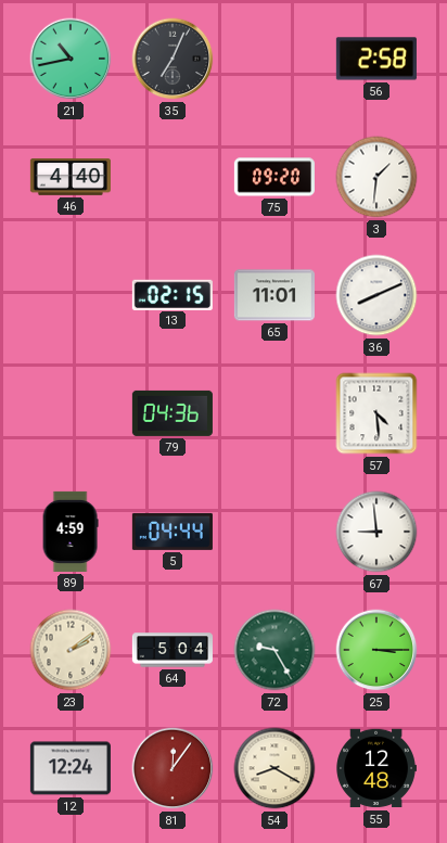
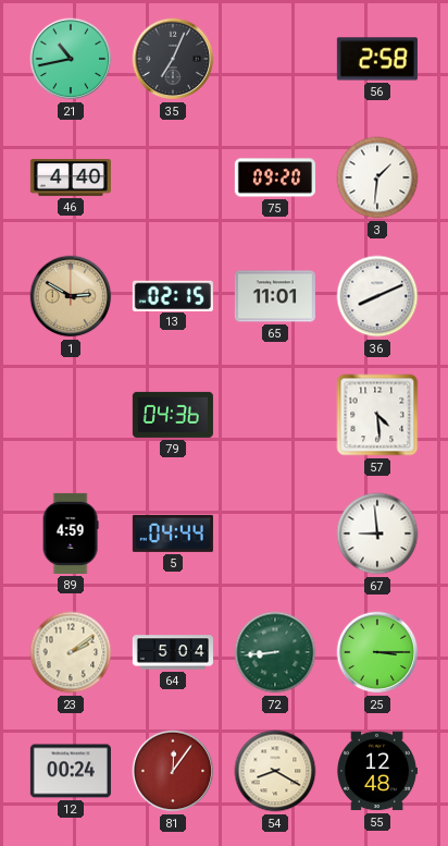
1: none -> 2:50 (71, 296)
72: 9:25 -> 8:44 (275, 652)
12: 12:24 -> 00:24 (71, 771)
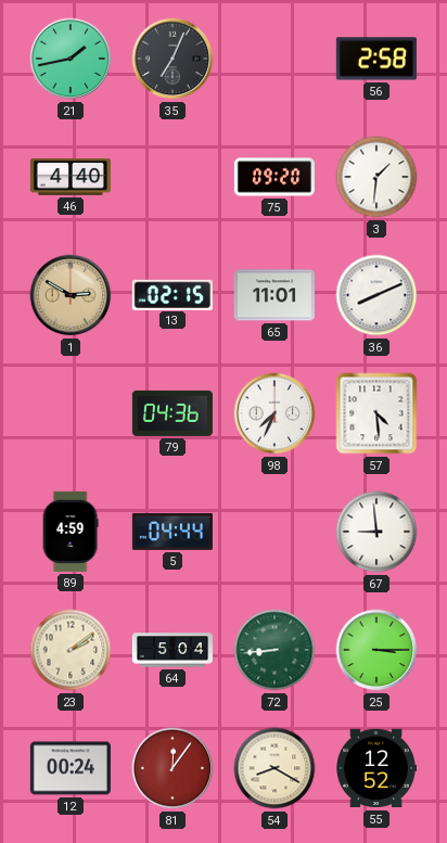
21: 10:43 -> 1:43 (71, 59)
98: none -> 7:34 (274, 413)
55: 12:48 -> 12:52 (376, 768)
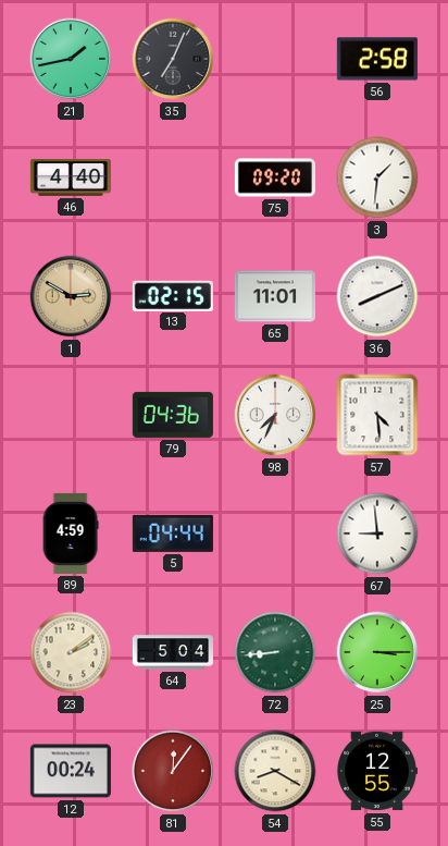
55: 12:52 -> 12:55 (377, 771)
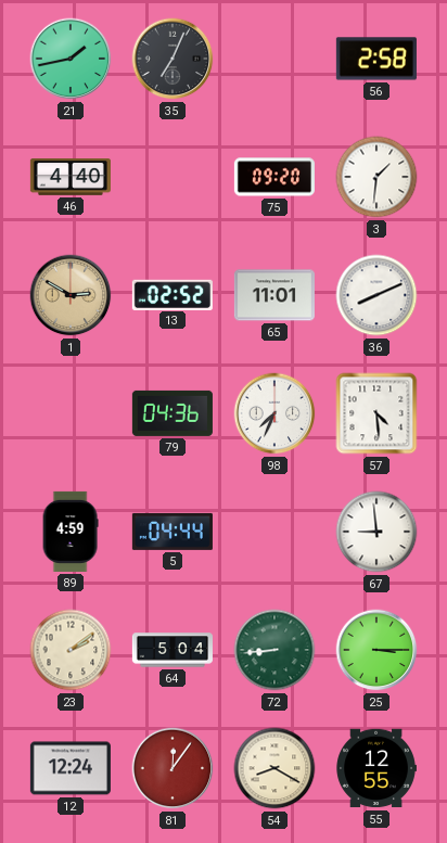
13: 02:15 -> 02:52 (173, 294)
12: 00:24 -> 12:24 (71, 768)
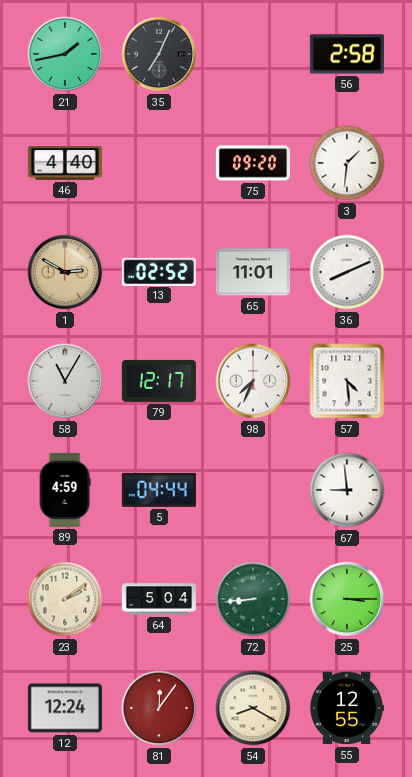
58: none -> 11:05 (65, 381)
79: 04:36 -> 12:17 (159, 381)
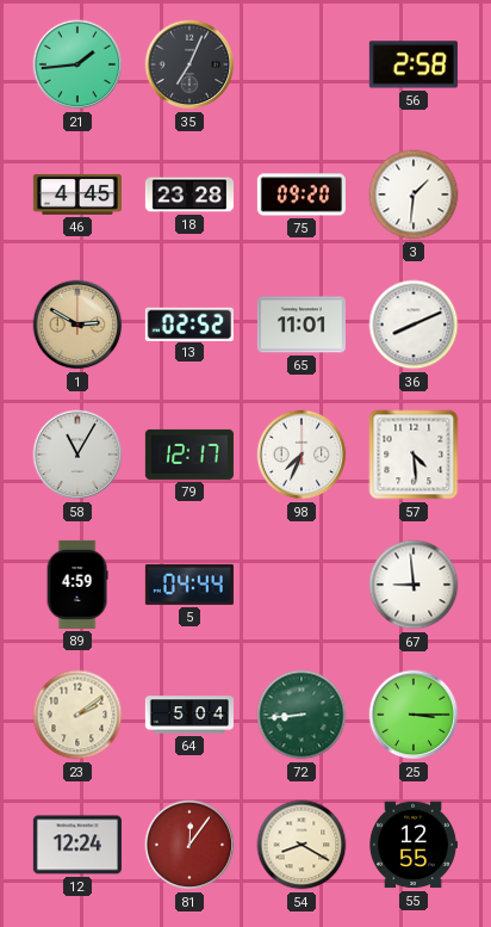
21: 1:43 -> 1:44 (77, 64)
46: 4:40 -> 4:45 (77, 196)
18: none -> 23:28 (189, 194)
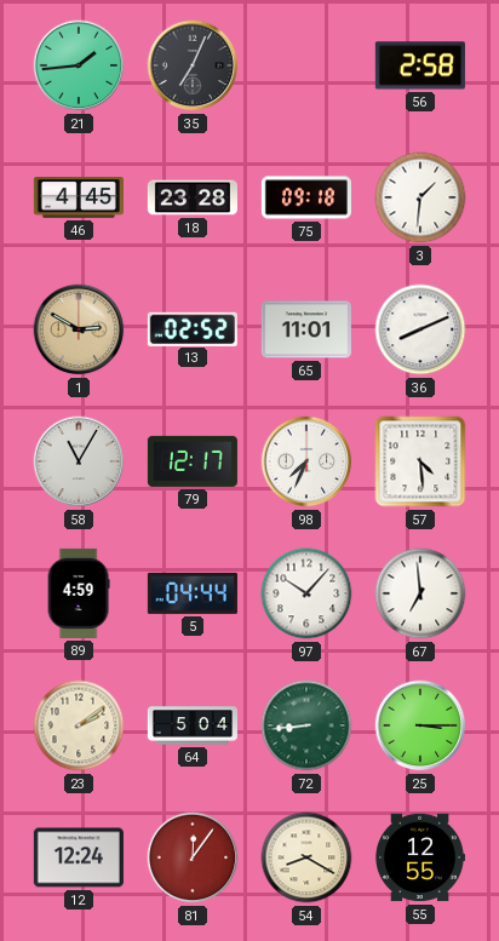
75: 09:20 -> 09:18 (306, 197)
97: none -> 10:07 (306, 593)
67: 8:59 -> 6:59 (420, 593)
